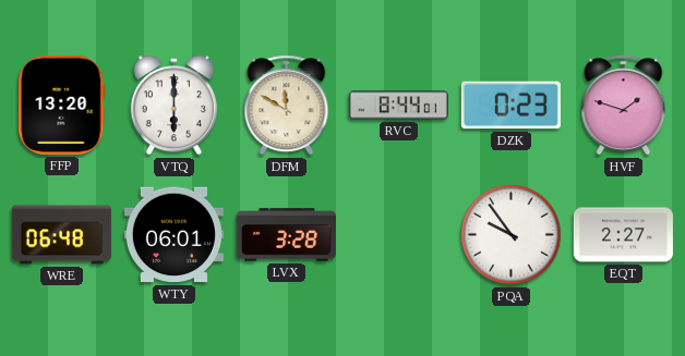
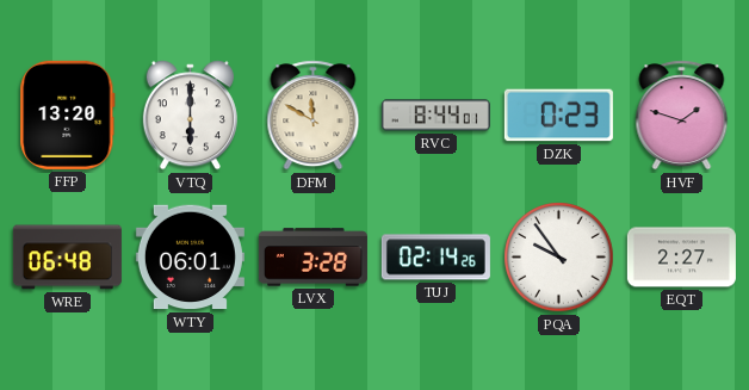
TUJ: none -> 02:14 (435, 258)
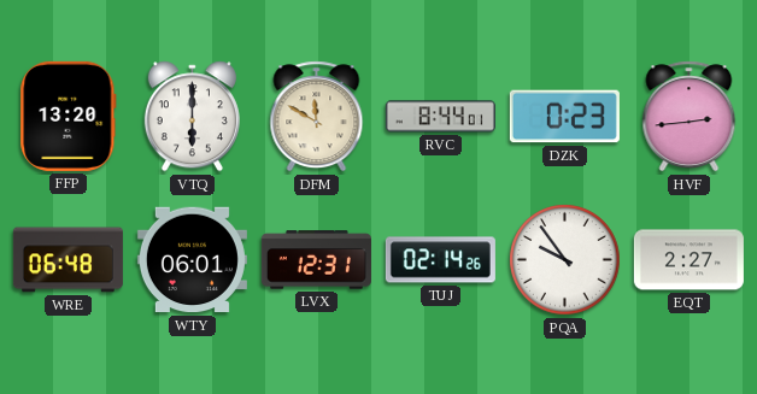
HVF: 1:48 -> 2:44 (689, 117)
LVX: 3:28 -> 12:31 (316, 260)
